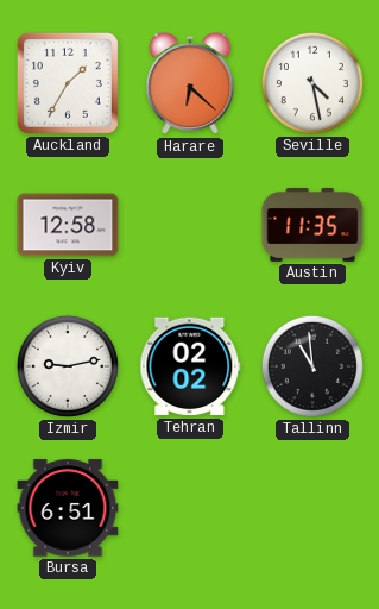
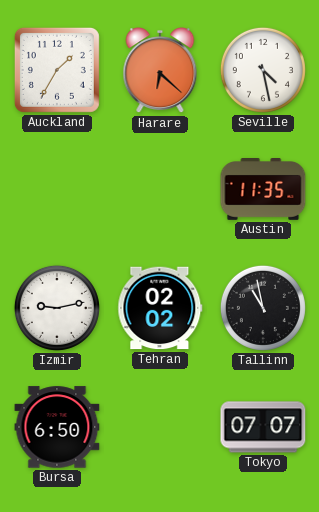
Kyiv: 12:58 -> none (68, 225)
Tallinn: 10:59 -> 10:58 (263, 308)
Bursa: 6:51 -> 6:50 (57, 427)
Tokyo: none -> 07:07 (263, 427)
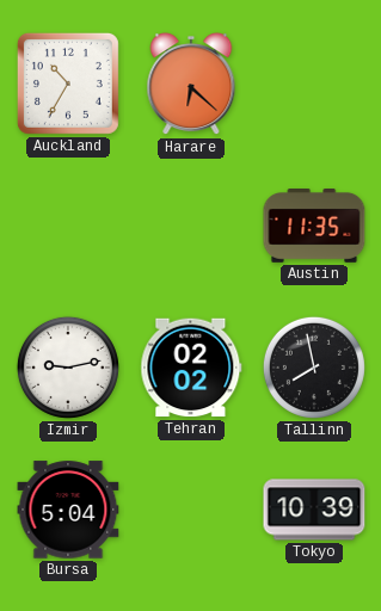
Auckland: 1:35 -> 10:35 (68, 84)
Seville: 4:28 -> none (263, 70)
Tallinn: 10:58 -> 7:58 (314, 368)
Bursa: 6:50 -> 5:04 (68, 510)
Tokyo: 07:07 -> 10:39 (314, 510)
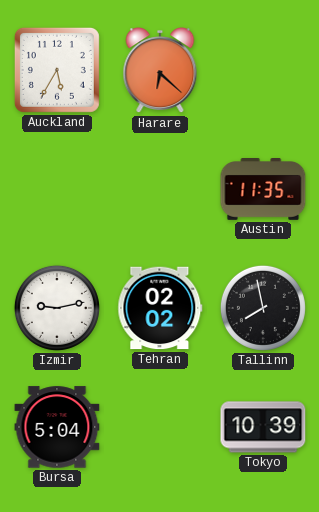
Auckland: 10:35 -> 5:35 (57, 70)
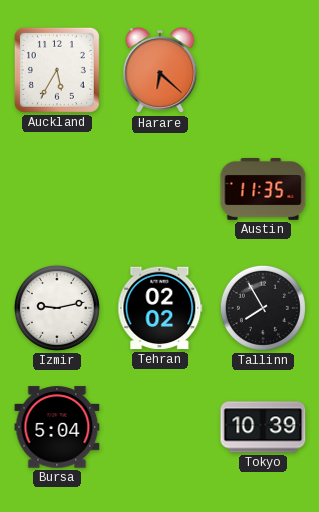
Tallinn: 7:58 -> 7:55 (263, 308)
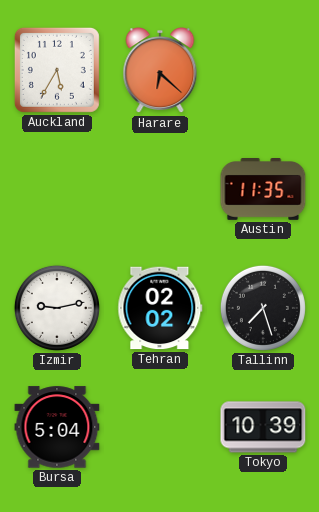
Tallinn: 7:55 -> 7:27 (263, 308)
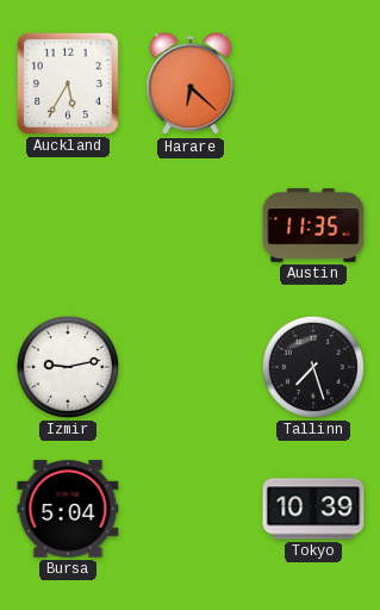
Tehran: 02:02 -> none (160, 308)
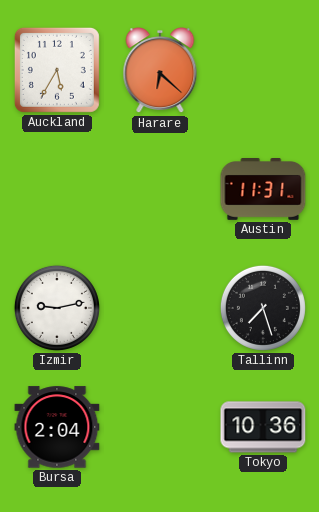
Austin: 11:35 -> 11:31 (263, 190)
Bursa: 5:04 -> 2:04 (57, 427)
Tokyo: 10:39 -> 10:36 (263, 427)
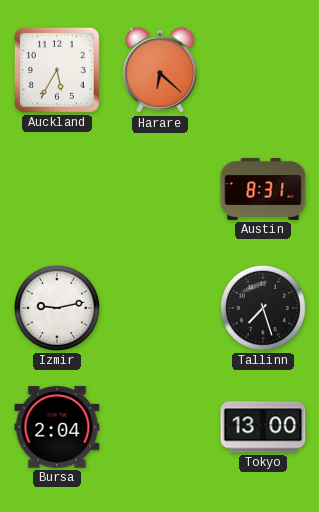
Austin: 11:31 -> 8:31 (263, 190)
Tokyo: 10:36 -> 13:00 (263, 427)
